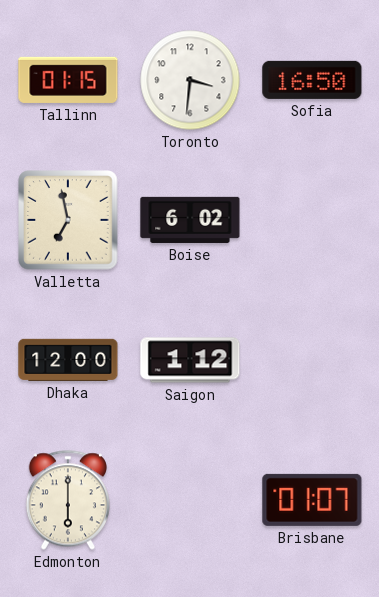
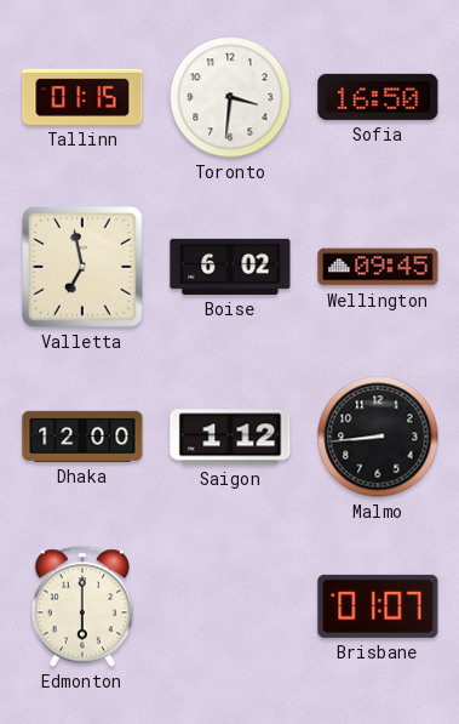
Wellington: none -> 09:45 (378, 267)
Malmo: none -> 8:44 (378, 437)
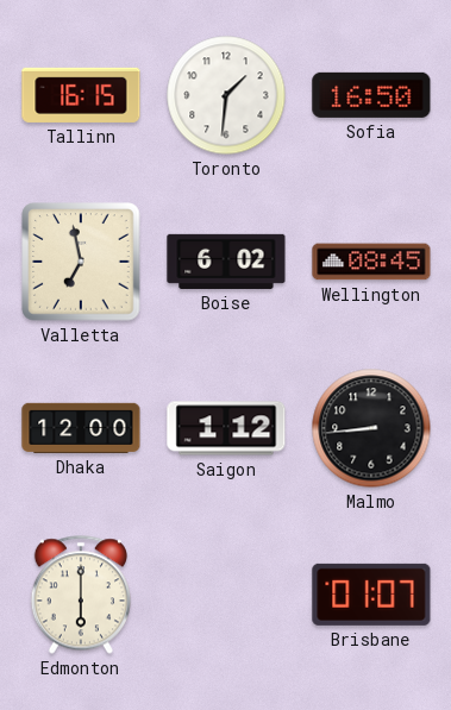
Tallinn: 01:15 -> 16:15 (81, 95)
Toronto: 3:31 -> 1:31 (226, 95)
Wellington: 09:45 -> 08:45 (371, 262)
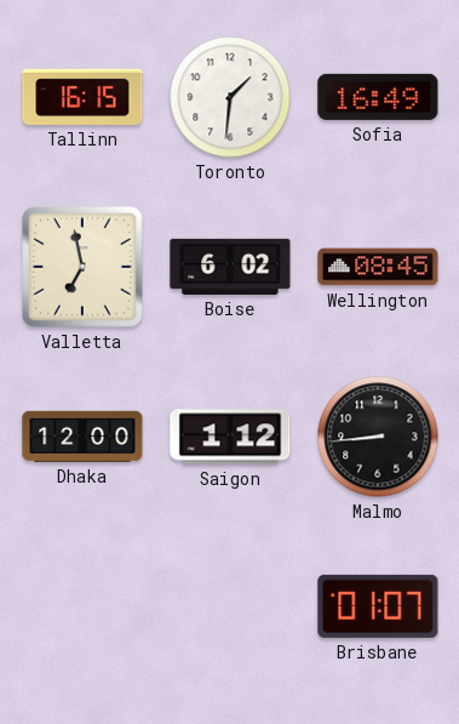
Sofia: 16:50 -> 16:49 (378, 97)
Edmonton: 6:00 -> none (81, 595)
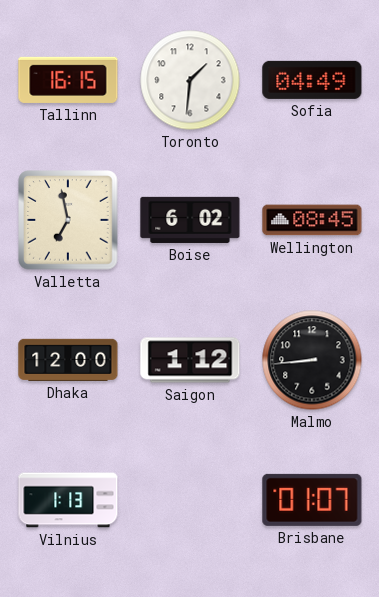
Sofia: 16:49 -> 04:49 (312, 80)
Vilnius: none -> 1:13 (68, 500)
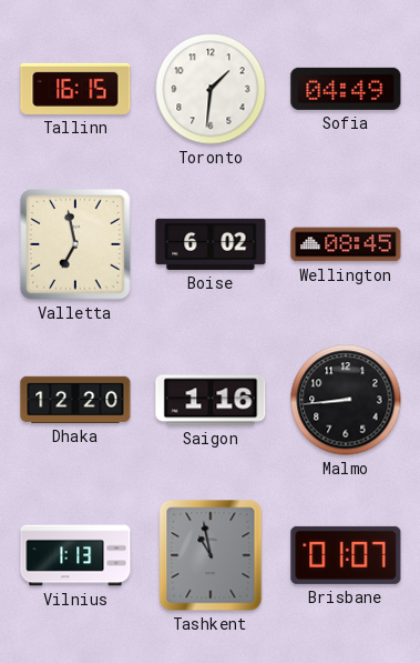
Dhaka: 12:00 -> 12:20 (75, 400)
Saigon: 1:12 -> 1:16 (211, 400)
Tashkent: none -> 10:58 (211, 555)
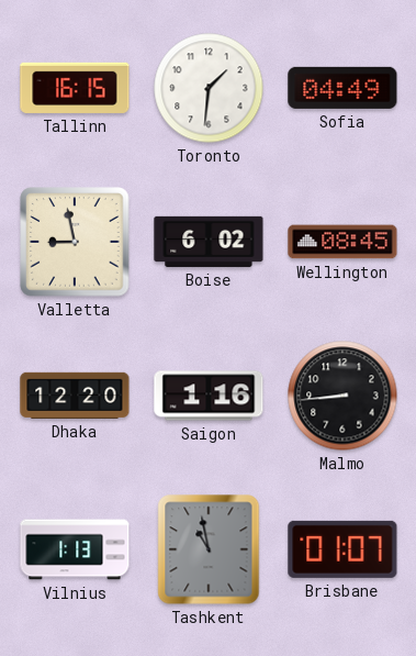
Valletta: 6:58 -> 8:58 (75, 242)
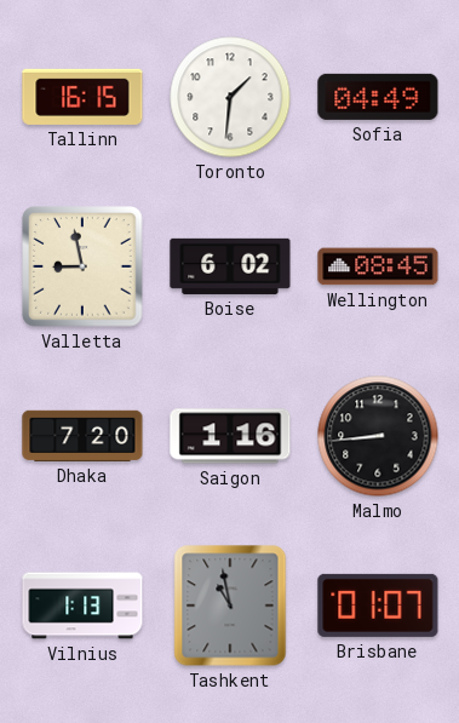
Dhaka: 12:20 -> 7:20 (82, 436)
